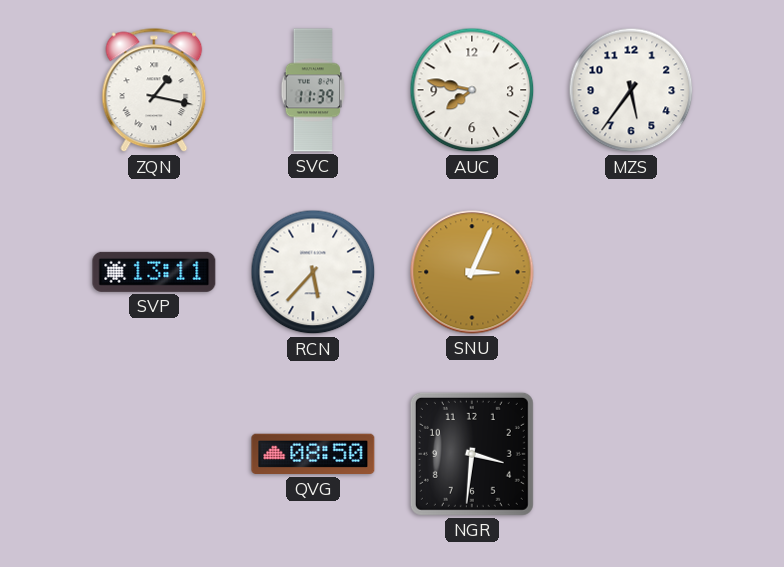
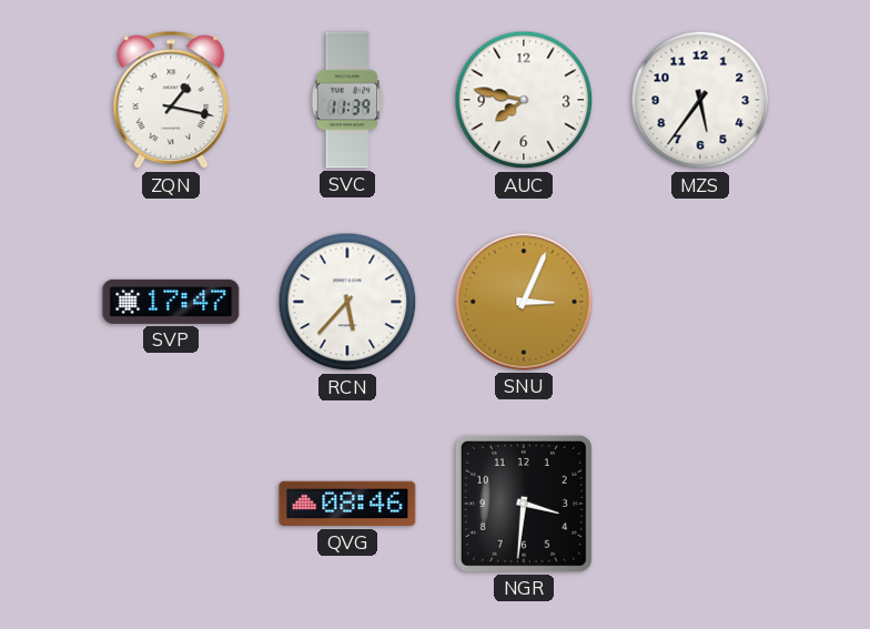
SVP: 13:11 -> 17:47 (171, 302)
QVG: 08:50 -> 08:46 (347, 504)
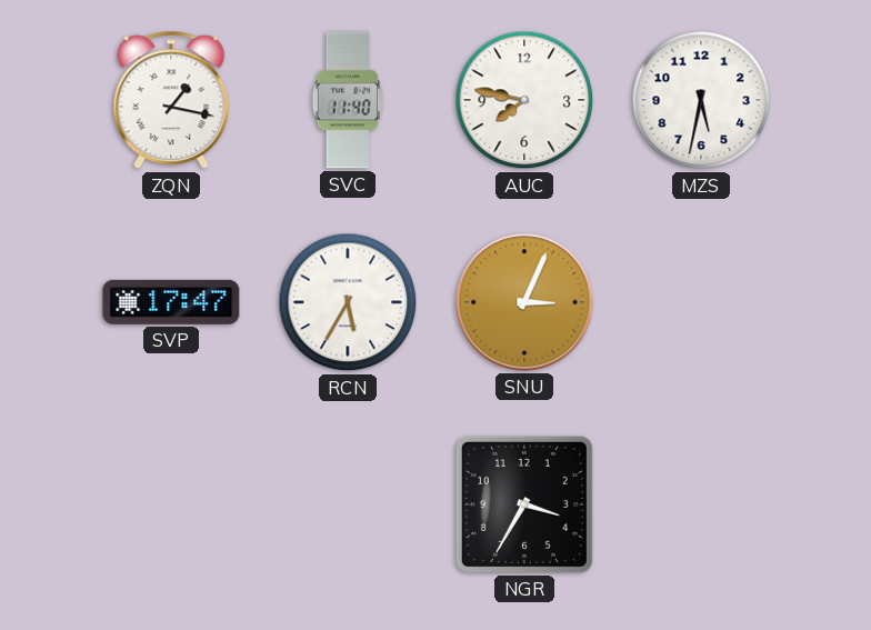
SVC: 11:39 -> 11:40 (348, 100)
MZS: 5:36 -> 5:32 (701, 100)
RCN: 5:37 -> 5:35 (348, 302)
QVG: 08:46 -> none (347, 504)
NGR: 3:31 -> 3:35 (524, 504)
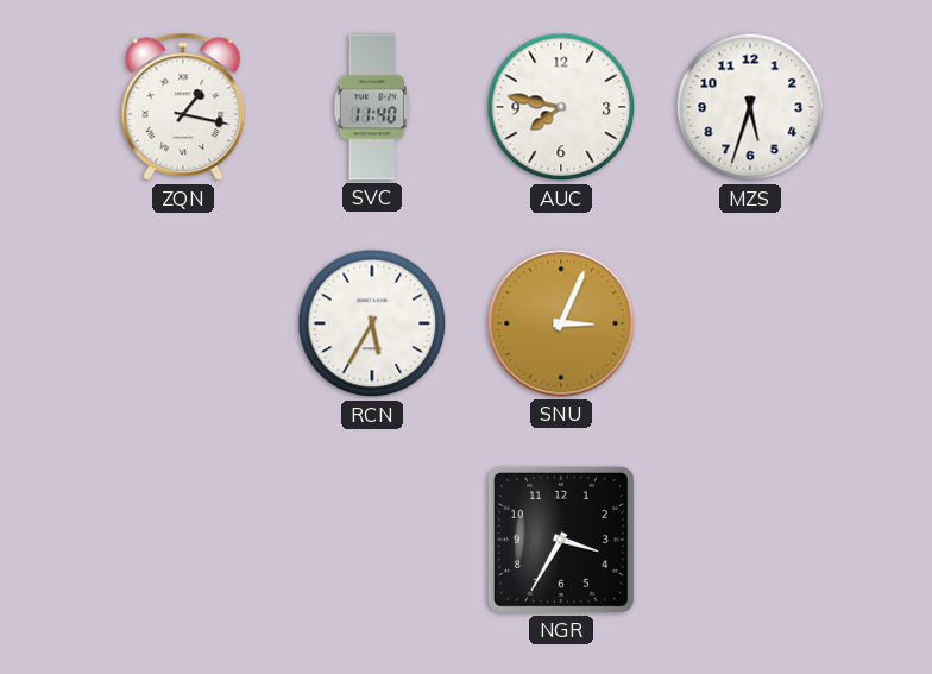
MZS: 5:32 -> 5:33 (750, 107)
SVP: 17:47 -> none (171, 302)
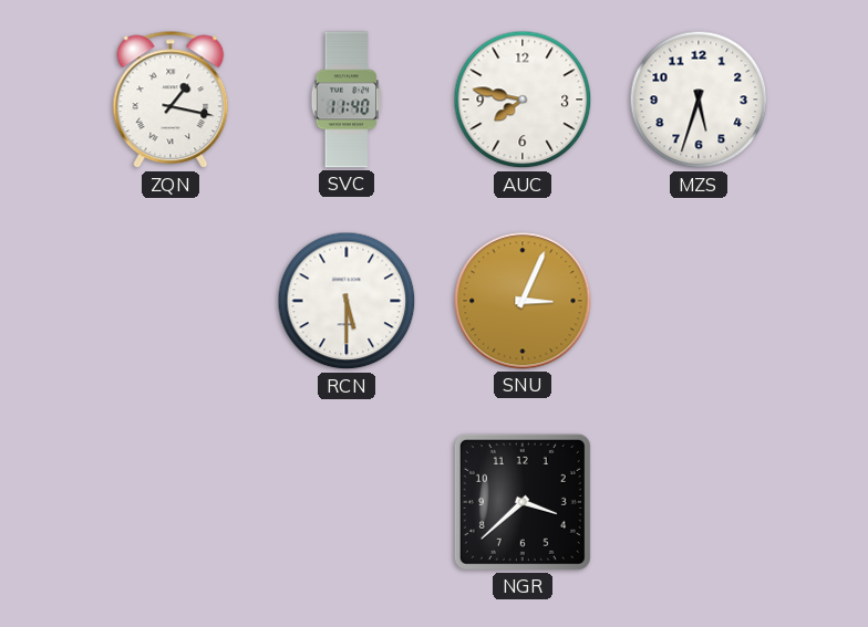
RCN: 5:35 -> 5:30 (347, 301)
NGR: 3:35 -> 3:38 (523, 502)
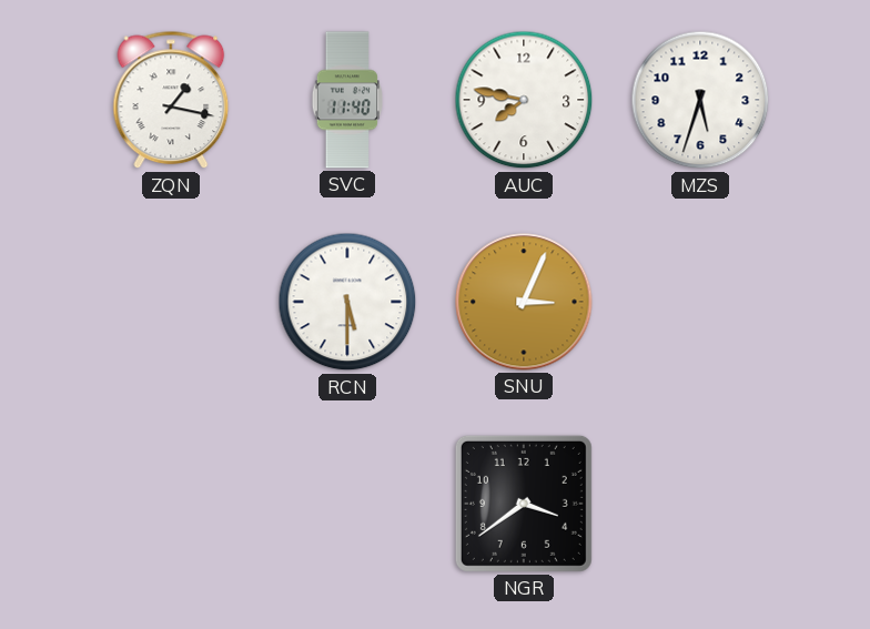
NGR: 3:38 -> 3:39 (524, 504)
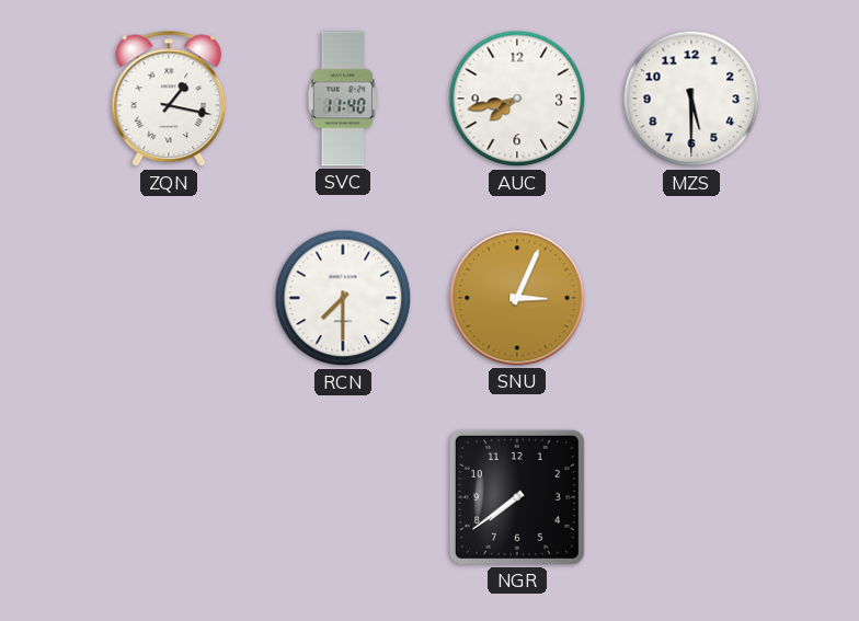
AUC: 7:47 -> 7:43 (517, 99)
MZS: 5:33 -> 5:30 (691, 99)
RCN: 5:30 -> 7:30 (343, 298)
NGR: 3:39 -> 7:39 (517, 497)
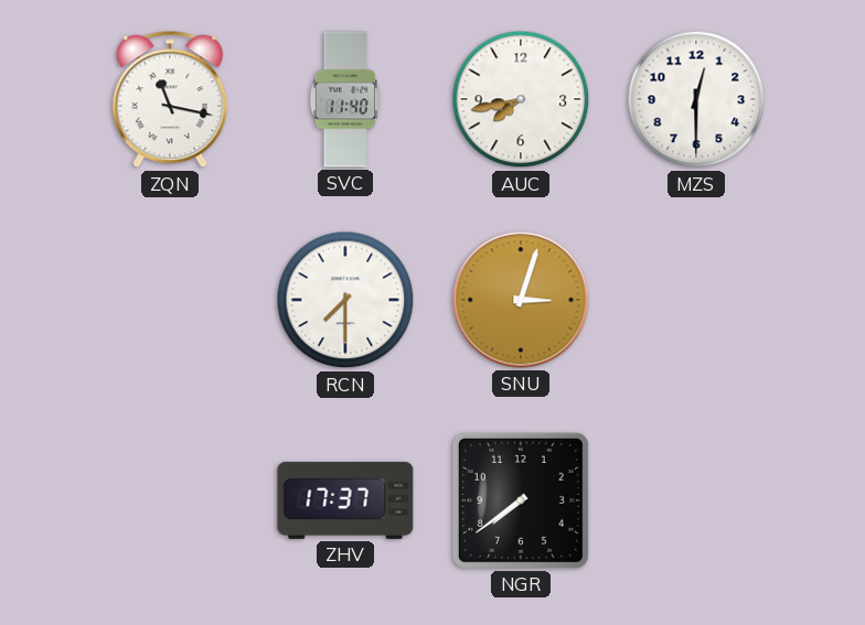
ZQN: 1:17 -> 11:17 (170, 99)
MZS: 5:30 -> 12:30 (696, 99)
SNU: 3:04 -> 3:03 (521, 300)
ZHV: none -> 17:37 (345, 500)
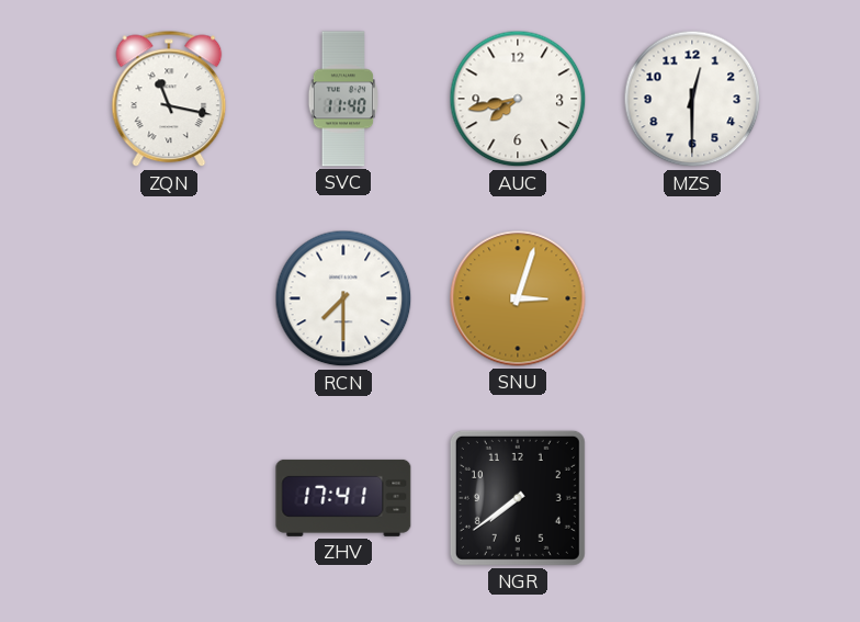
ZHV: 17:37 -> 17:41 (343, 498)
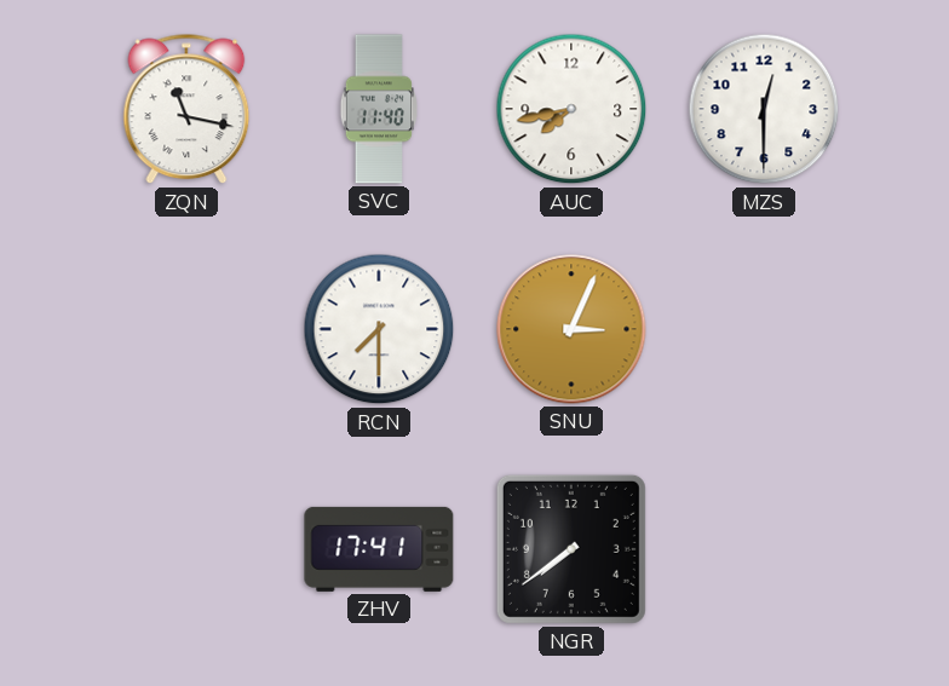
SNU: 3:03 -> 3:04 (571, 329)
